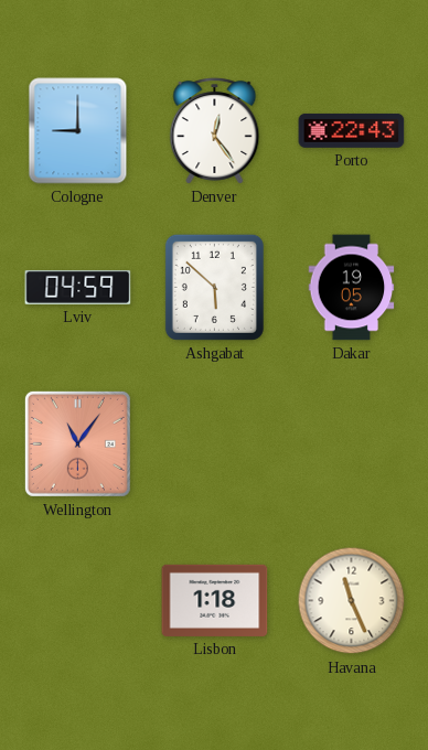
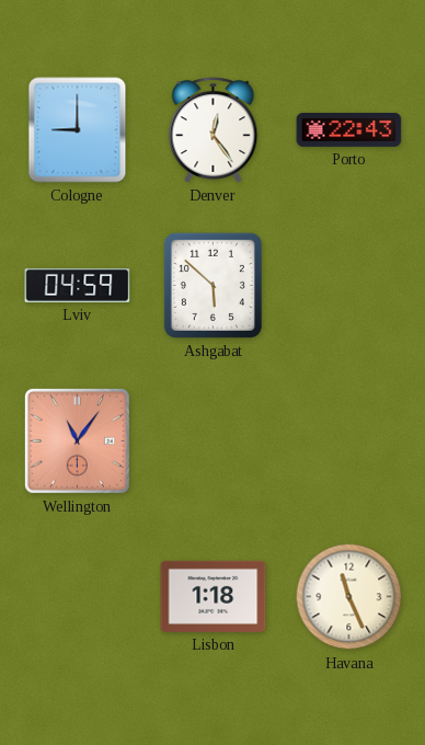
Dakar: 19:05 -> none (352, 288)
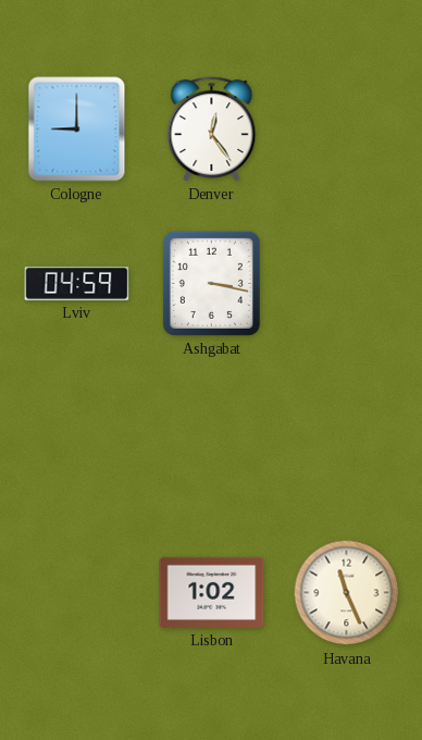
Porto: 22:43 -> none (349, 129)
Ashgabat: 5:52 -> 3:17 (211, 283)
Wellington: 11:06 -> none (77, 440)
Lisbon: 1:18 -> 1:02 (212, 592)
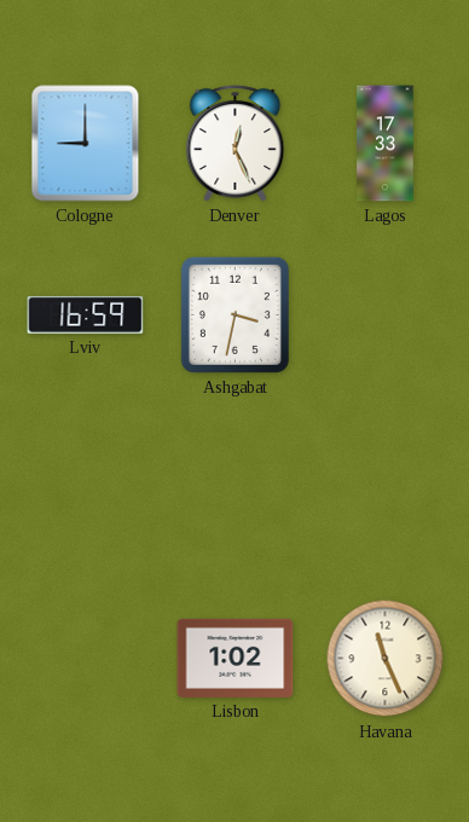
Denver: 12:24 -> 12:26 (236, 144)
Lagos: none -> 17:33 (386, 144)
Lviv: 04:59 -> 16:59 (86, 314)
Ashgabat: 3:17 -> 3:32 (234, 314)
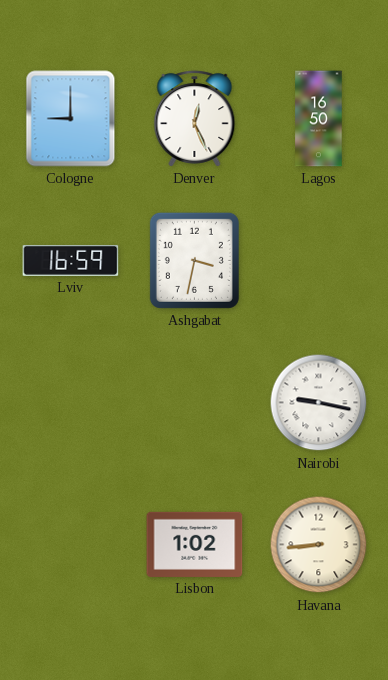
Lagos: 17:33 -> 16:50 (319, 119)
Nairobi: none -> 9:17 (319, 403)
Havana: 11:26 -> 8:44 (319, 545)
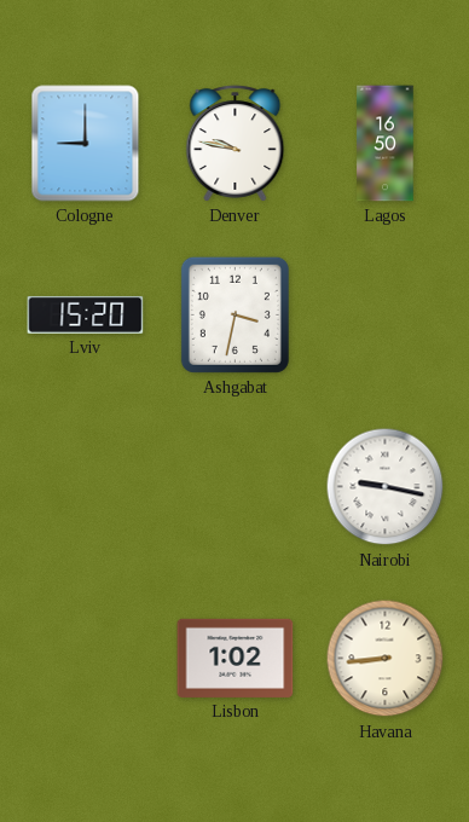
Denver: 12:26 -> 9:47 (236, 144)
Lviv: 16:59 -> 15:20 (86, 314)
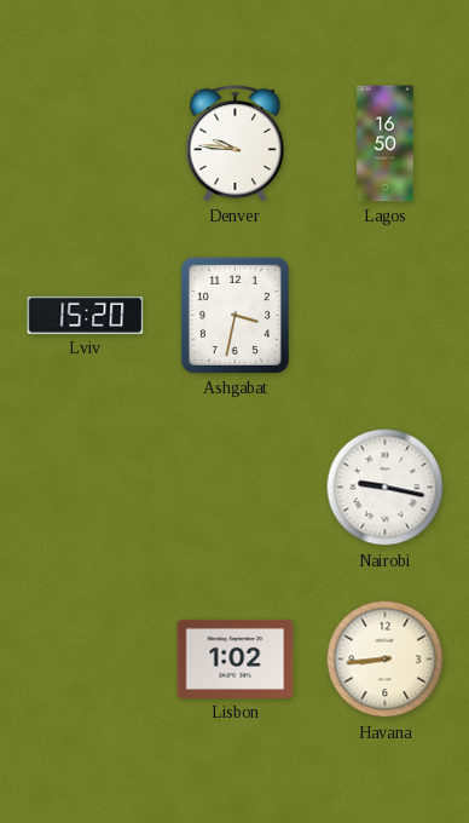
Cologne: 9:00 -> none (86, 144)
Denver: 9:47 -> 9:46 (236, 144)
